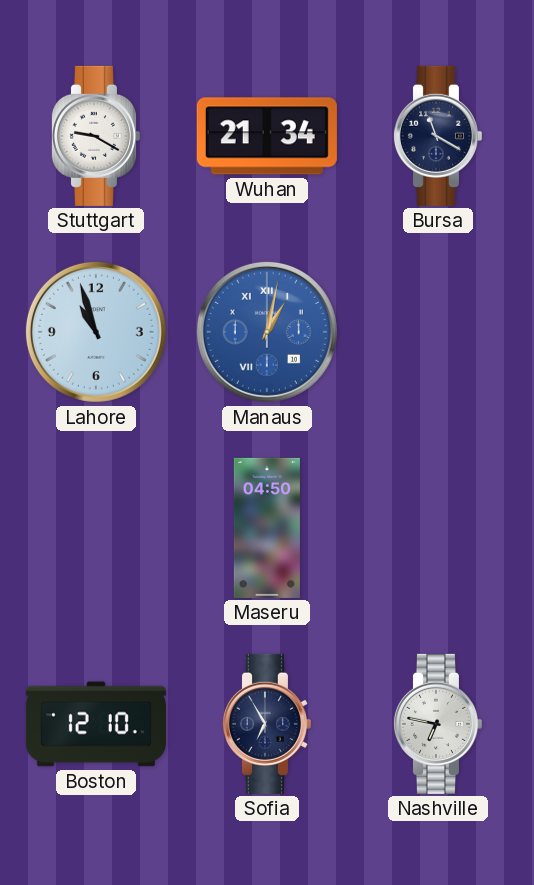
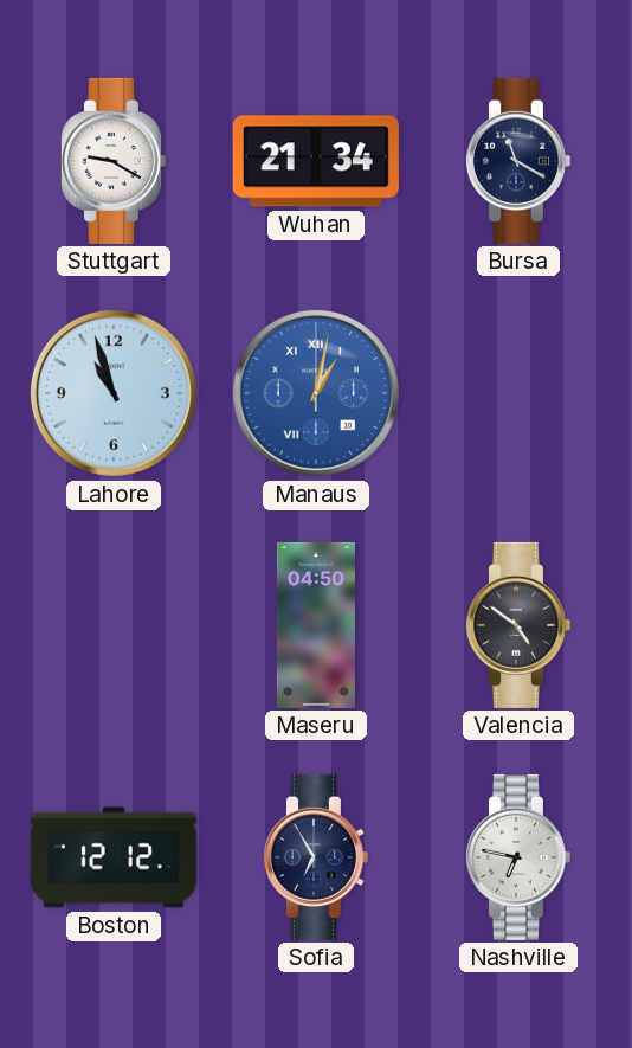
Valencia: none -> 4:51 (517, 625)
Boston: 12:10 -> 12:12 (114, 857)
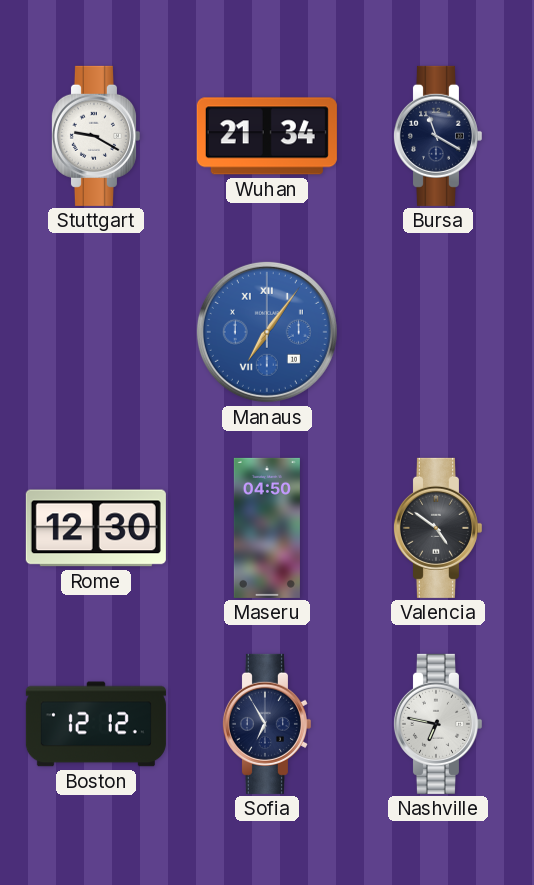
Lahore: 10:57 -> none (114, 393)
Manaus: 1:02 -> 7:06 (267, 332)
Rome: none -> 12:30 (96, 528)
